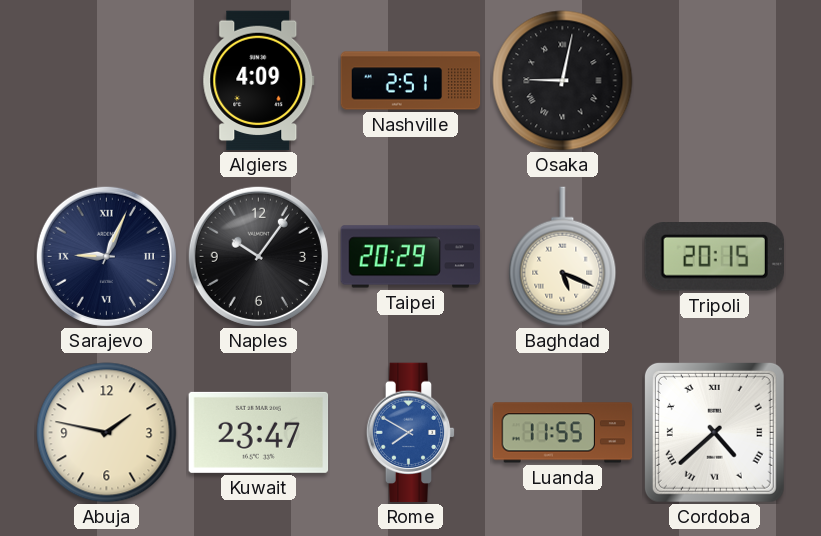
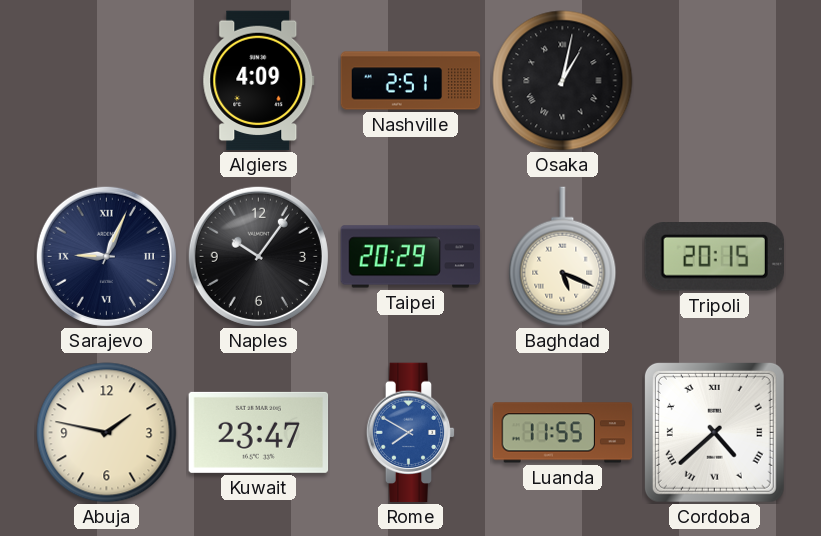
Osaka: 9:02 -> 1:02 (563, 81)
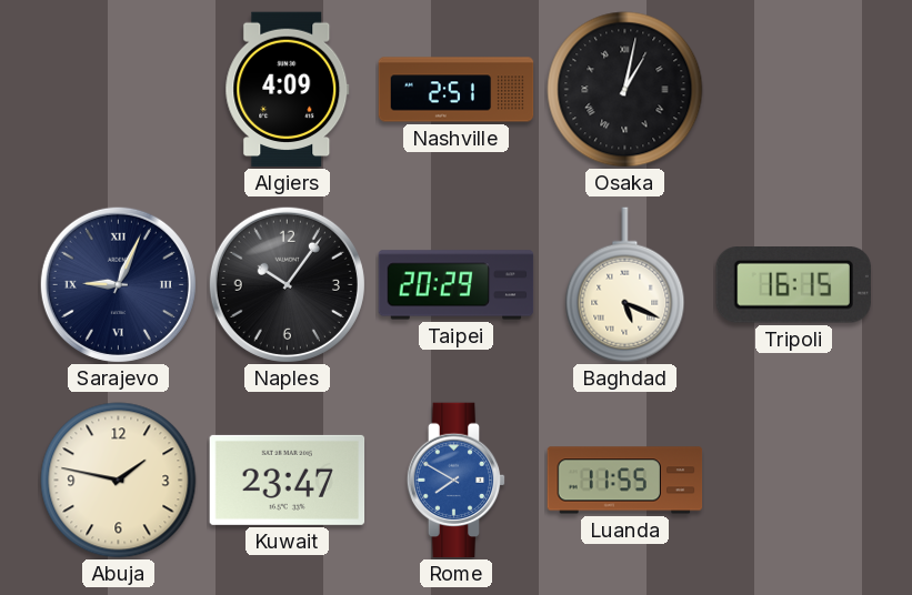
Tripoli: 20:15 -> 16:15 (793, 285)
Cordoba: 4:38 -> none (714, 432)
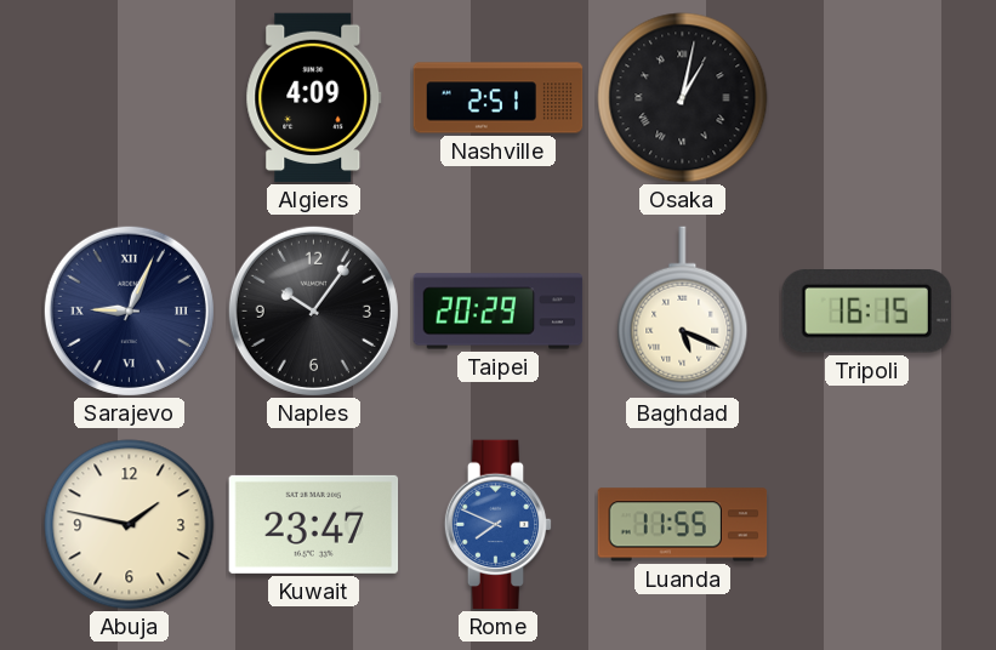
Rome: 7:50 -> 7:49 (499, 525)
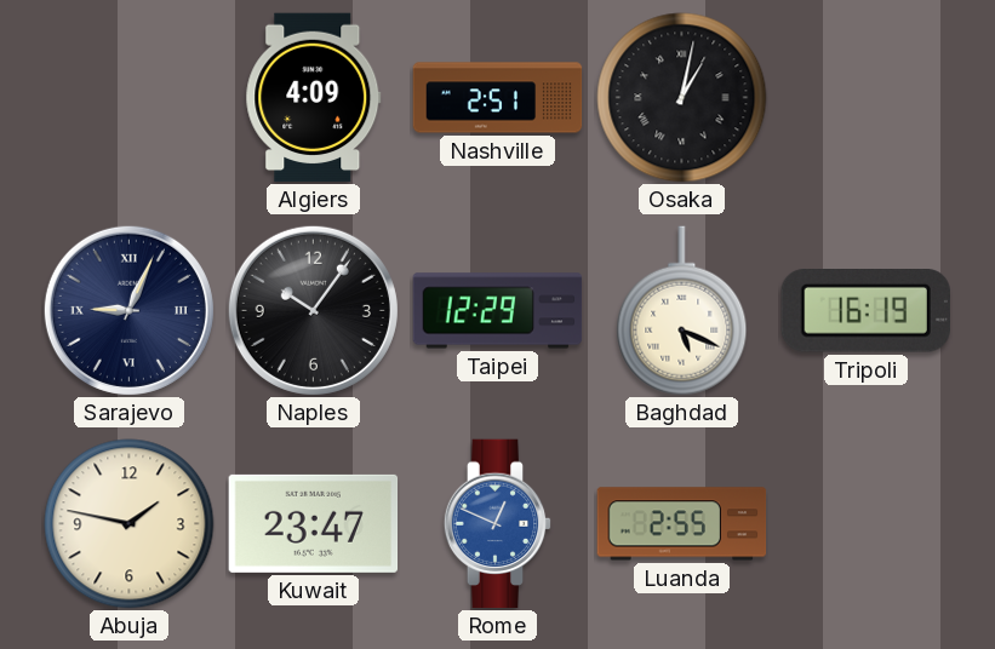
Taipei: 20:29 -> 12:29 (498, 311)
Tripoli: 16:15 -> 16:19 (865, 311)
Rome: 7:49 -> 12:49 (498, 524)
Luanda: 11:55 -> 2:55 (682, 524)
